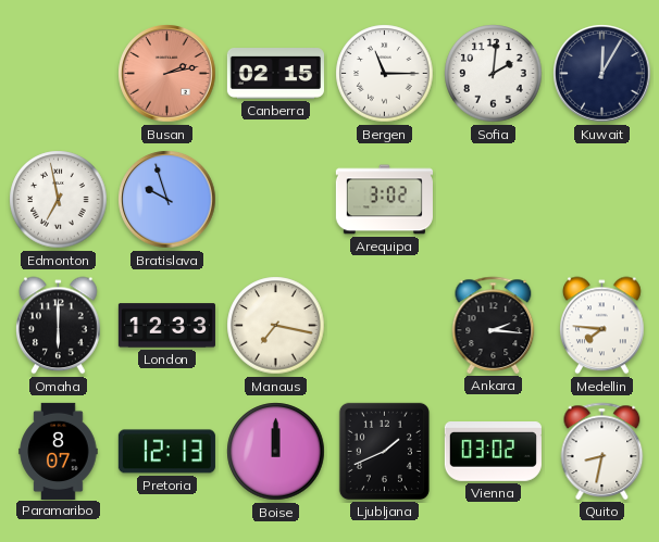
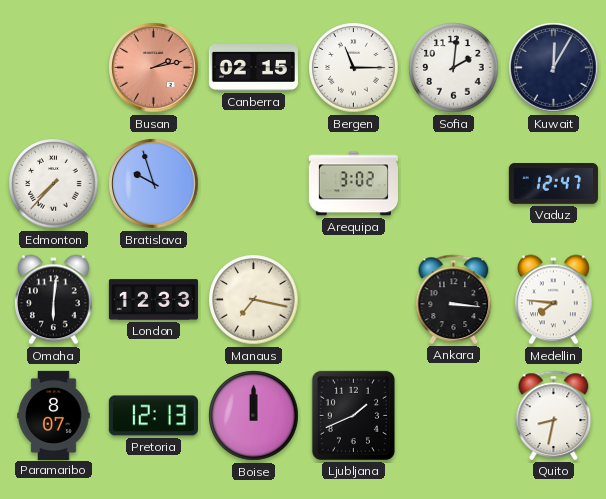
Edmonton: 6:58 -> 7:37 (54, 184)
Vaduz: none -> 12:47 (553, 184)
Omaha: 6:00 -> 6:01 (54, 300)
Ankara: 2:16 -> 3:16 (454, 299)
Vienna: 03:02 -> none (493, 452)
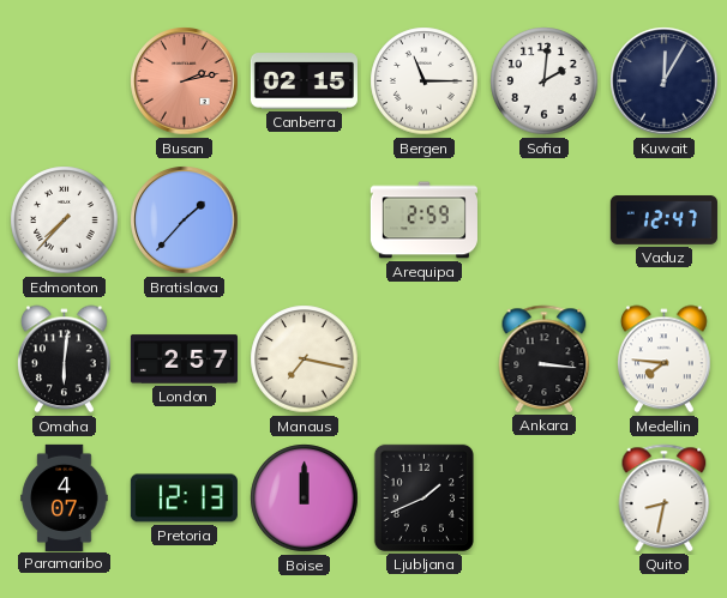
Bratislava: 9:57 -> 1:37 (185, 221)
Arequipa: 3:02 -> 2:59 (423, 221)
London: 12:33 -> 2:57 (184, 360)
Paramaribo: 8:07 -> 4:07 (65, 497)
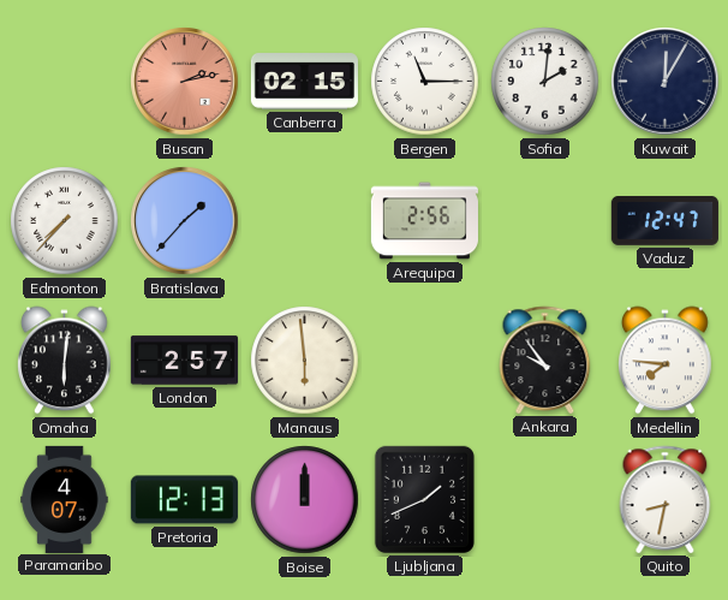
Arequipa: 2:59 -> 2:56 (424, 221)
Manaus: 7:17 -> 5:59 (305, 361)
Ankara: 3:16 -> 9:54 (545, 360)
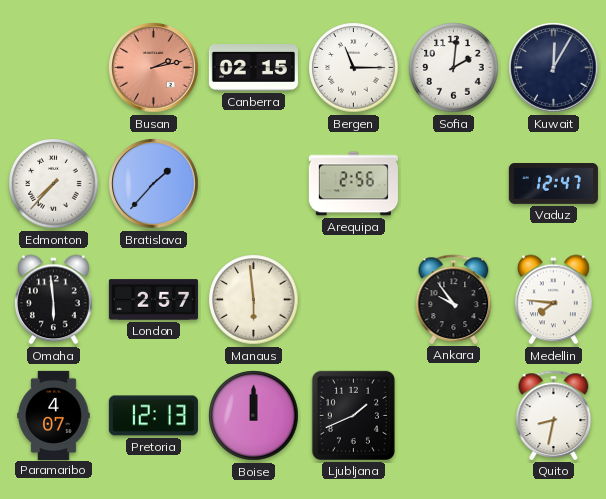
Omaha: 6:01 -> 5:59 (54, 300)
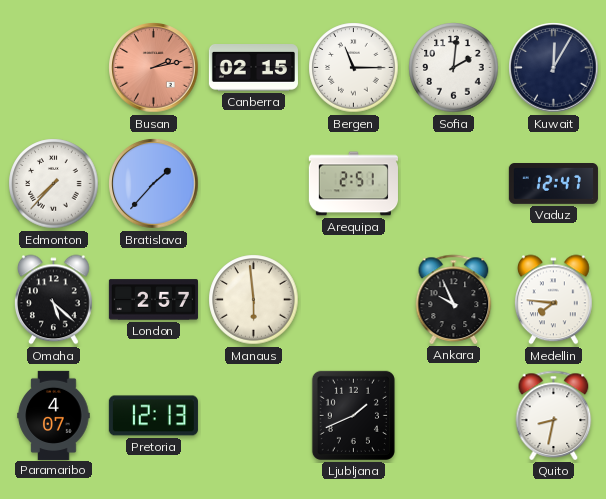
Arequipa: 2:56 -> 2:51 (353, 184)
Omaha: 5:59 -> 5:22 (54, 300)
Ankara: 9:54 -> 9:56 (454, 299)
Boise: 12:00 -> none (254, 416)
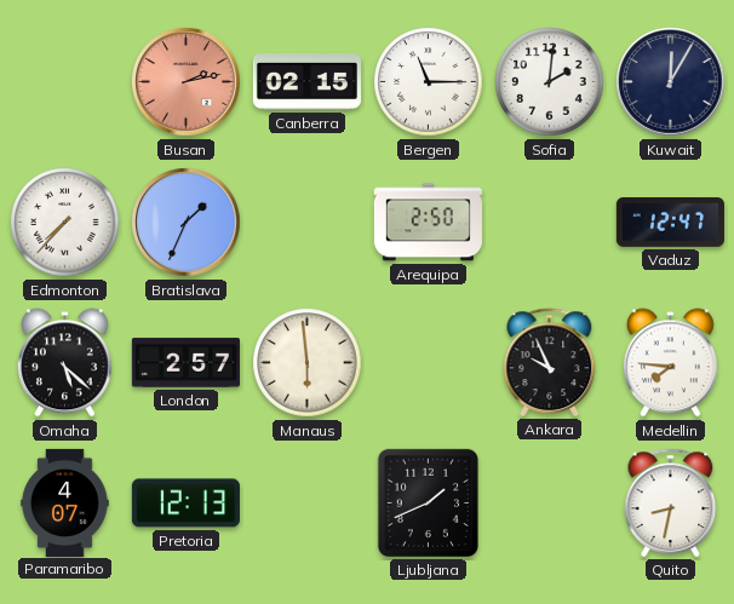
Bratislava: 1:37 -> 1:34 (187, 223)
Arequipa: 2:51 -> 2:50 (428, 223)
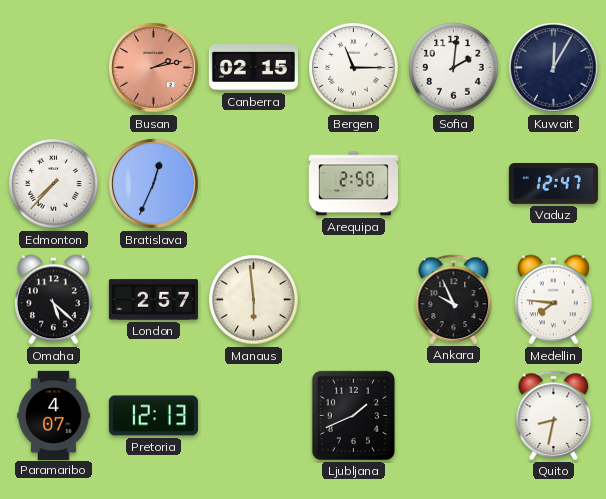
Bratislava: 1:34 -> 12:34 (154, 184)
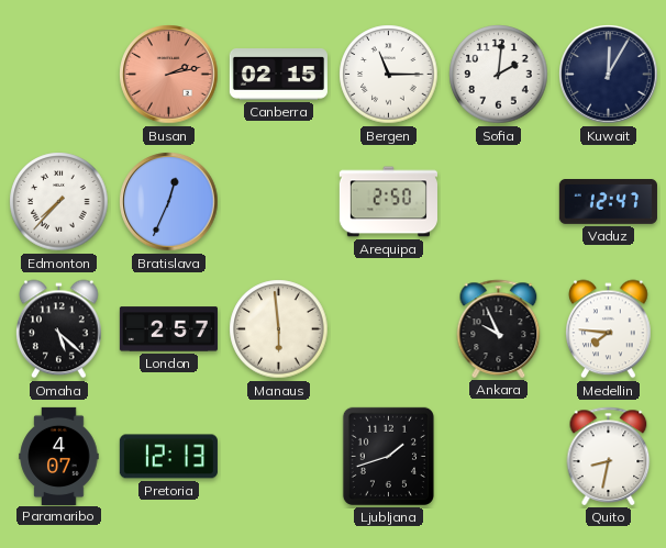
Ljubljana: 1:41 -> 1:42 (388, 456)
